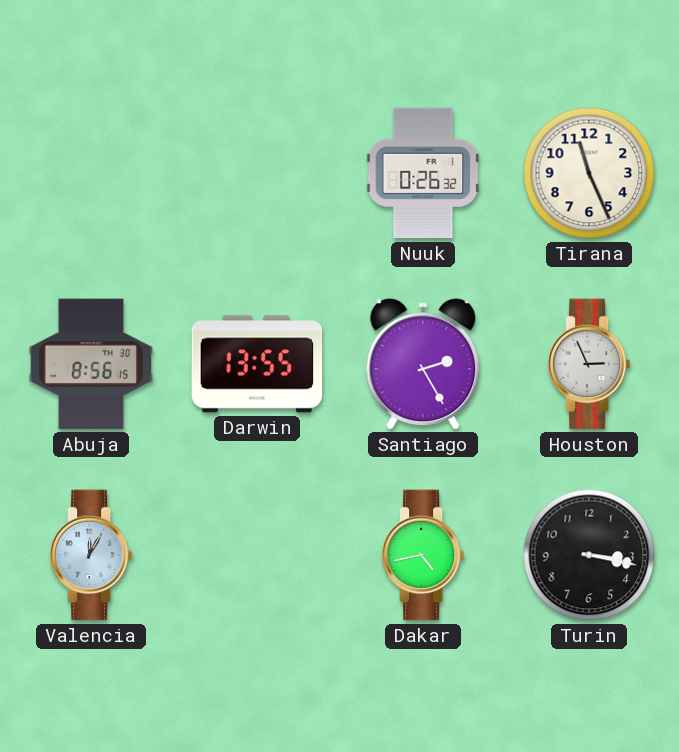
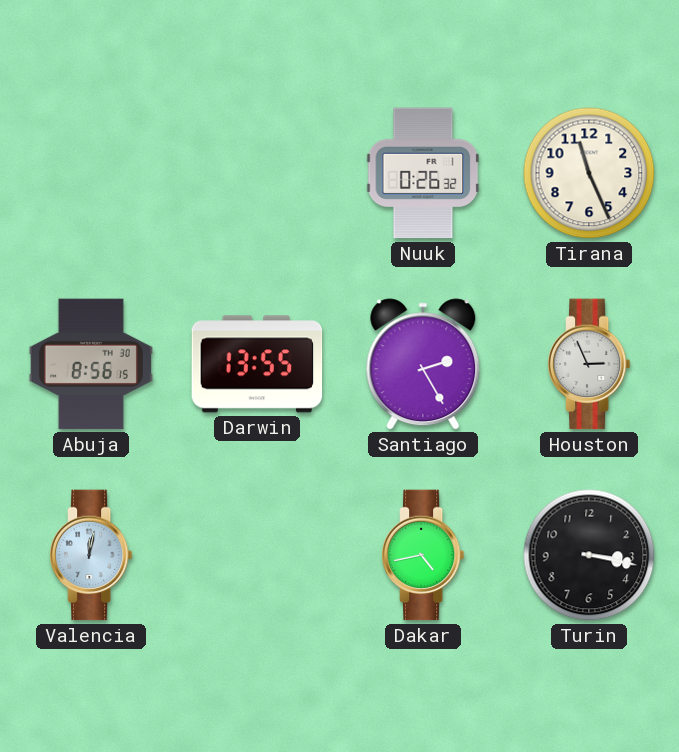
Valencia: 12:05 -> 12:02 (91, 555)
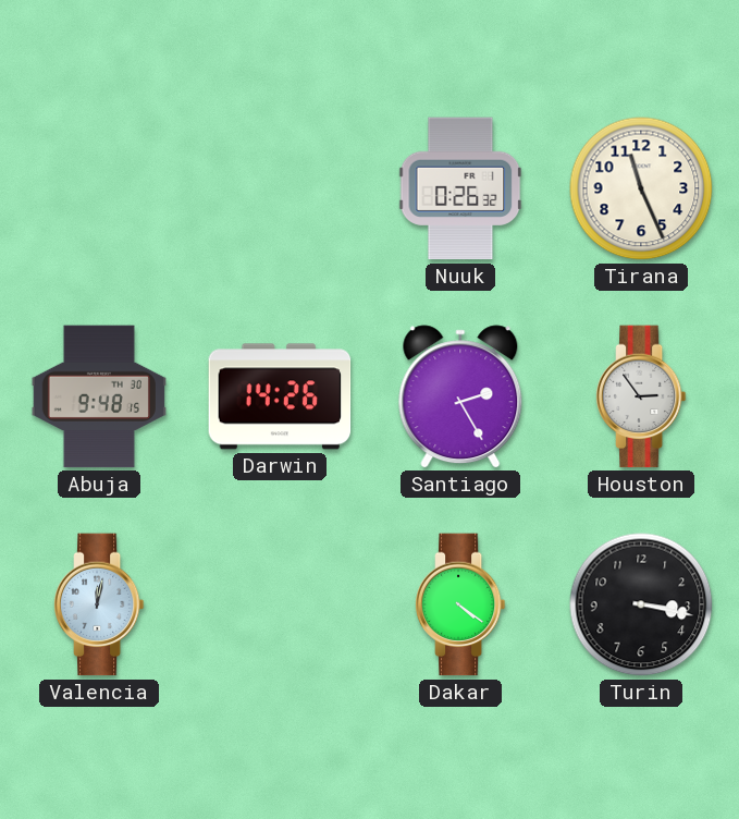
Abuja: 8:56 -> 9:48 (99, 396)
Darwin: 13:55 -> 14:26 (280, 396)
Houston: 2:56 -> 2:54 (641, 396)
Dakar: 4:43 -> 4:21 (460, 604)
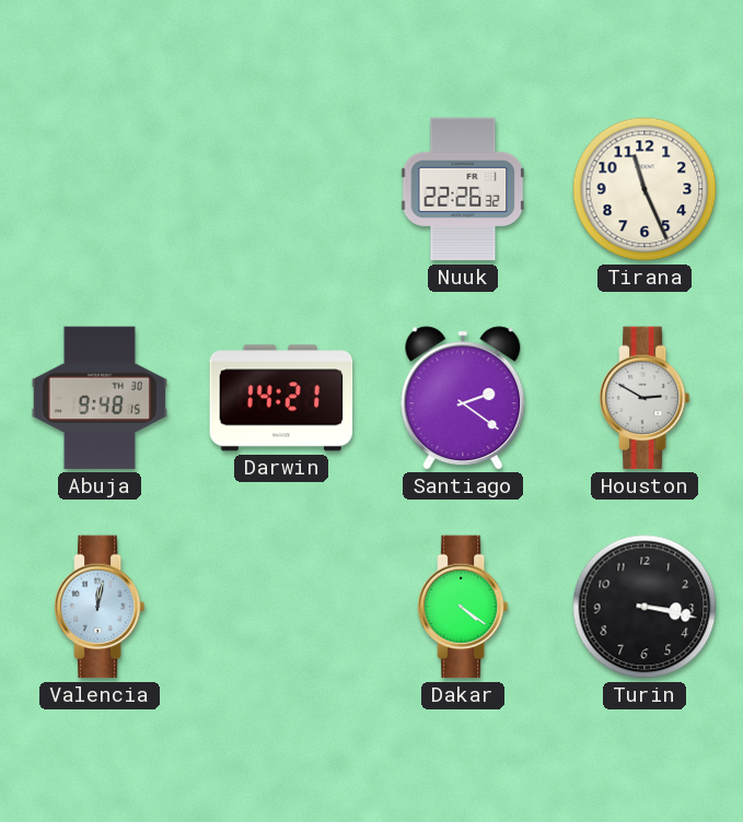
Nuuk: 0:26 -> 22:26 (463, 189)
Darwin: 14:26 -> 14:21 (281, 398)
Santiago: 2:25 -> 2:21 (463, 398)
Houston: 2:54 -> 2:50 (645, 398)
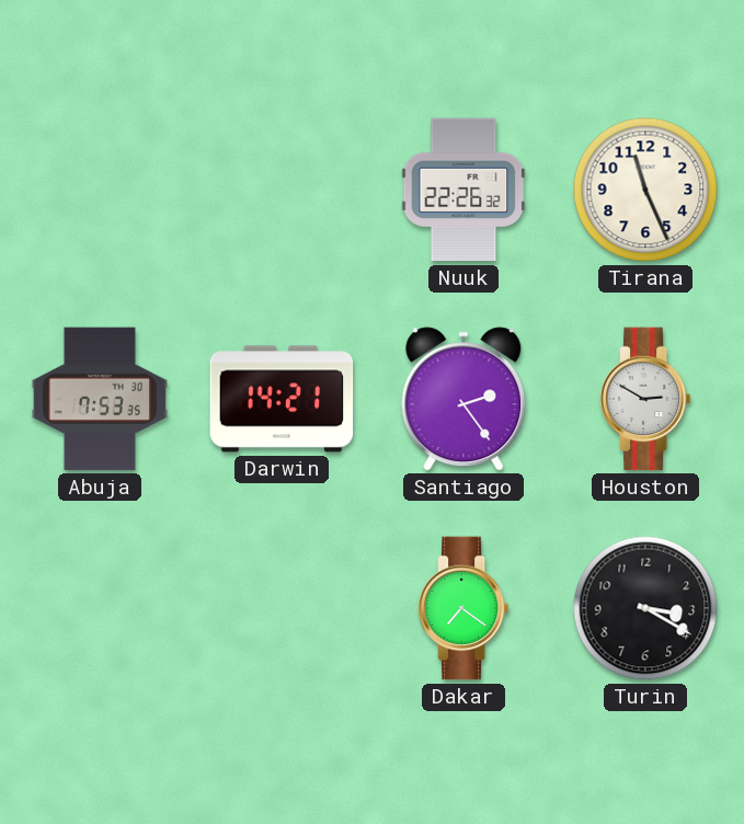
Abuja: 9:48 -> 7:53 (100, 399)
Santiago: 2:21 -> 2:24 (463, 399)
Valencia: 12:02 -> none (100, 607)
Dakar: 4:21 -> 7:21 (463, 608)
Turin: 3:17 -> 3:20 (645, 608)
